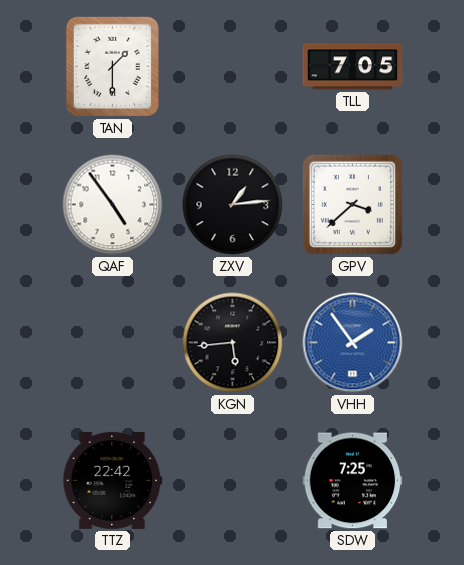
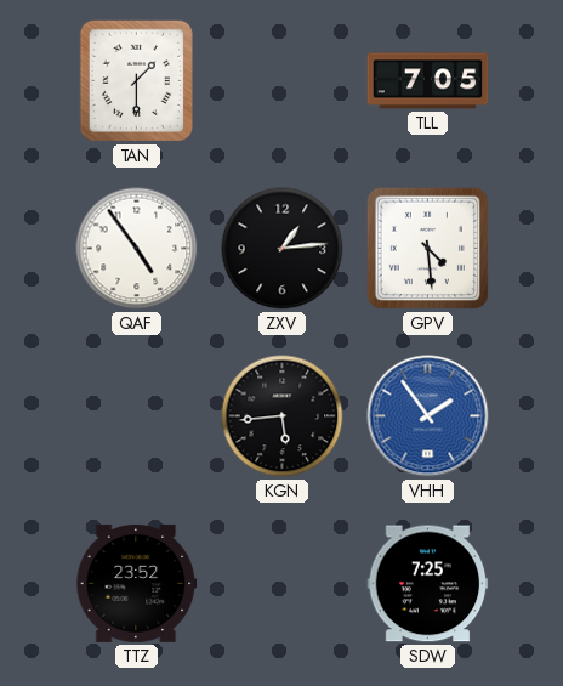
GPV: 3:38 -> 4:29 (427, 248)
TTZ: 22:42 -> 23:52 (137, 583)
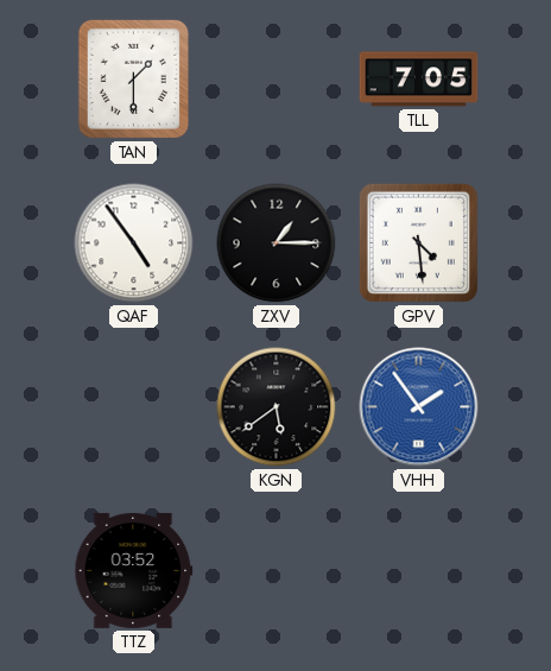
ZXV: 1:14 -> 1:15 (277, 243)
KGN: 5:44 -> 5:39 (277, 407)
TTZ: 23:52 -> 03:52 (134, 570)
SDW: 7:25 -> none (428, 584)
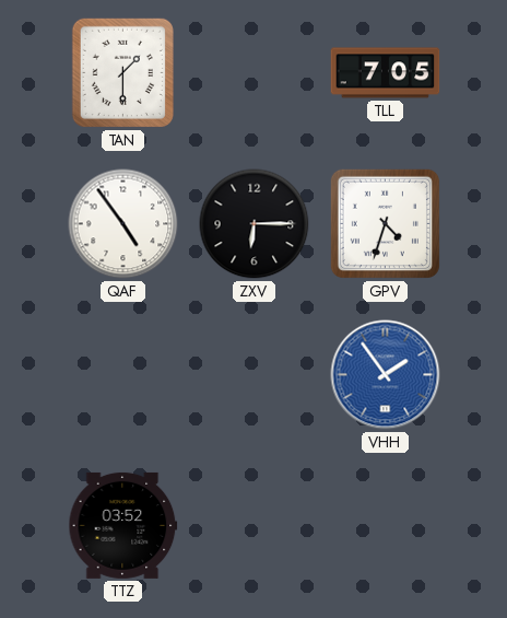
ZXV: 1:15 -> 6:15 (255, 224)
GPV: 4:29 -> 4:33 (385, 223)
KGN: 5:39 -> none (277, 407)
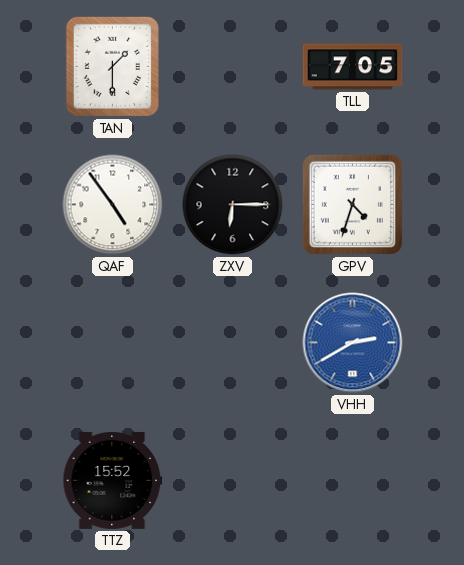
VHH: 1:54 -> 2:40 (353, 343)
TTZ: 03:52 -> 15:52 (113, 480)
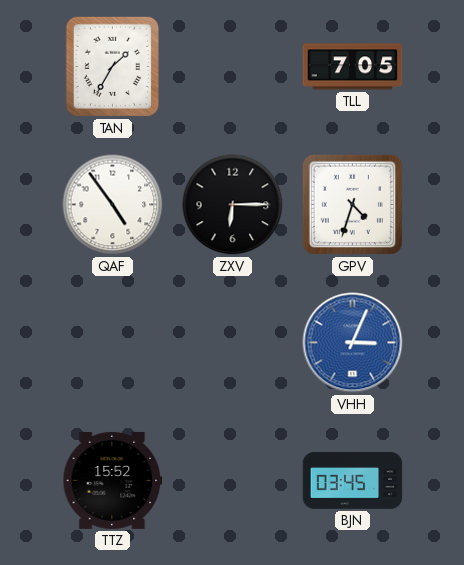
TAN: 1:30 -> 1:35 (112, 66)
VHH: 2:40 -> 3:04 (353, 343)
BJN: none -> 03:45 (353, 481)
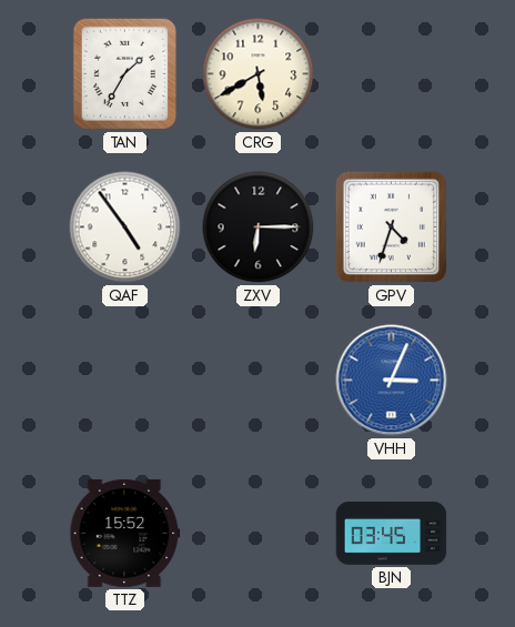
CRG: none -> 5:40 (259, 74)
TLL: 7:05 -> none (353, 67)
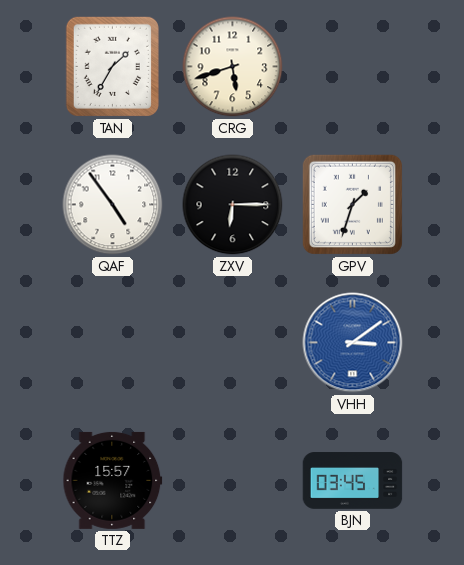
CRG: 5:40 -> 5:42 (233, 67)
GPV: 4:33 -> 1:33 (352, 204)
VHH: 3:04 -> 3:09 (353, 343)
TTZ: 15:52 -> 15:57 (113, 480)
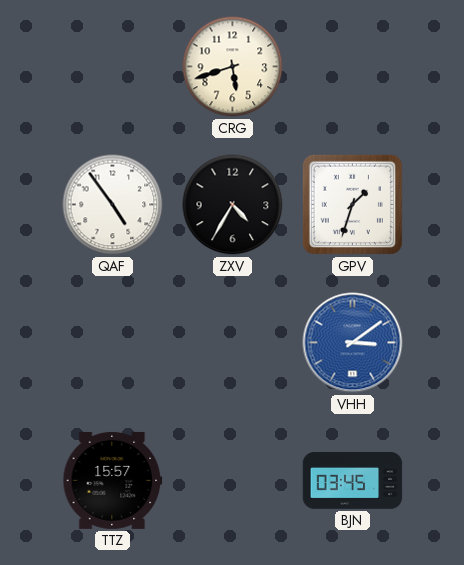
TAN: 1:35 -> none (112, 66)
ZXV: 6:15 -> 4:35 (233, 205)
